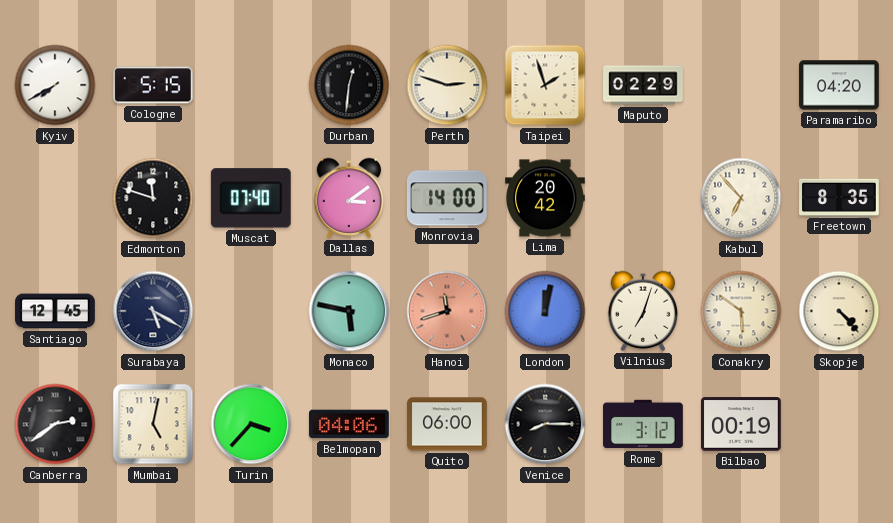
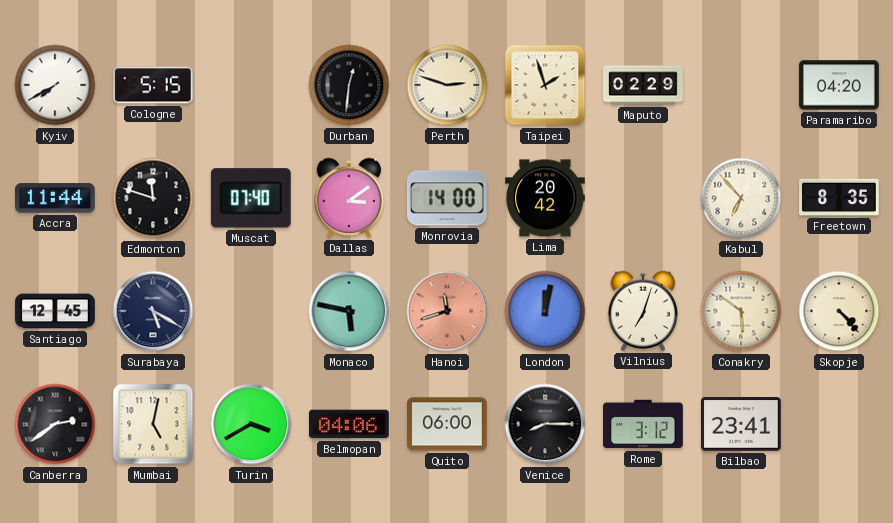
Accra: none -> 11:44 (56, 198)
Turin: 3:37 -> 3:40 (251, 424)
Bilbao: 00:19 -> 23:41 (742, 424)
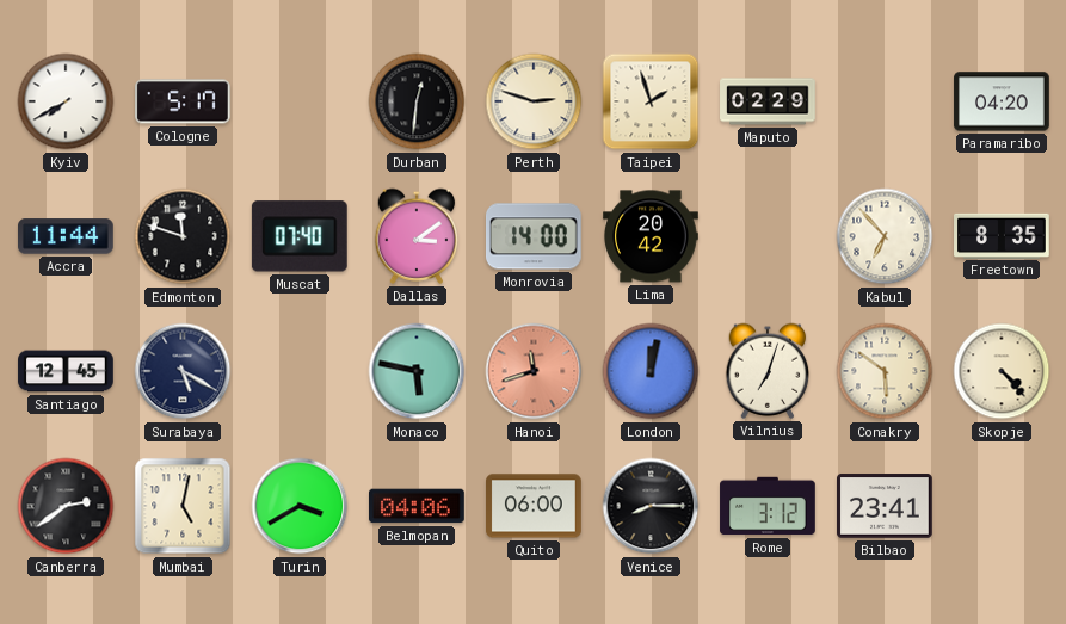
Cologne: 5:15 -> 5:17 (184, 101)
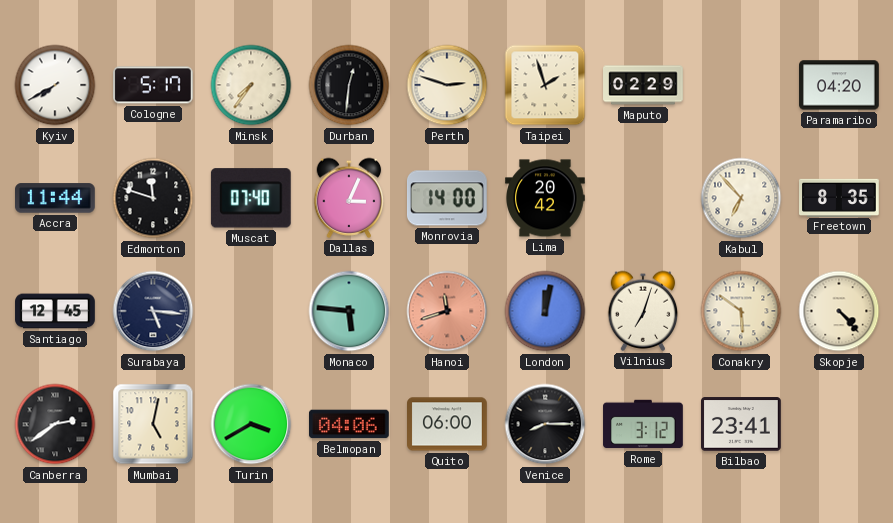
Minsk: none -> 7:36 (251, 85)
Dallas: 3:09 -> 3:04 (349, 198)
Surabaya: 5:20 -> 5:16 (153, 311)
Monaco: 5:47 -> 5:46 (349, 311)
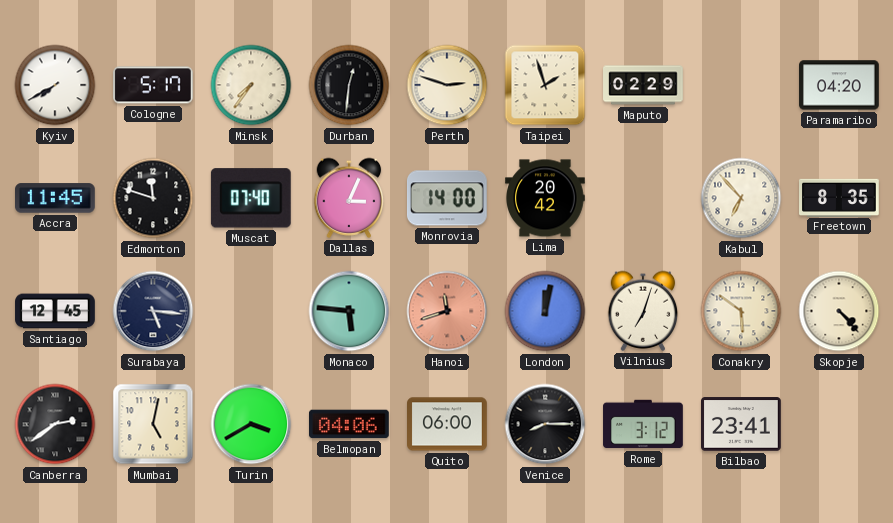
Accra: 11:44 -> 11:45 (56, 198)
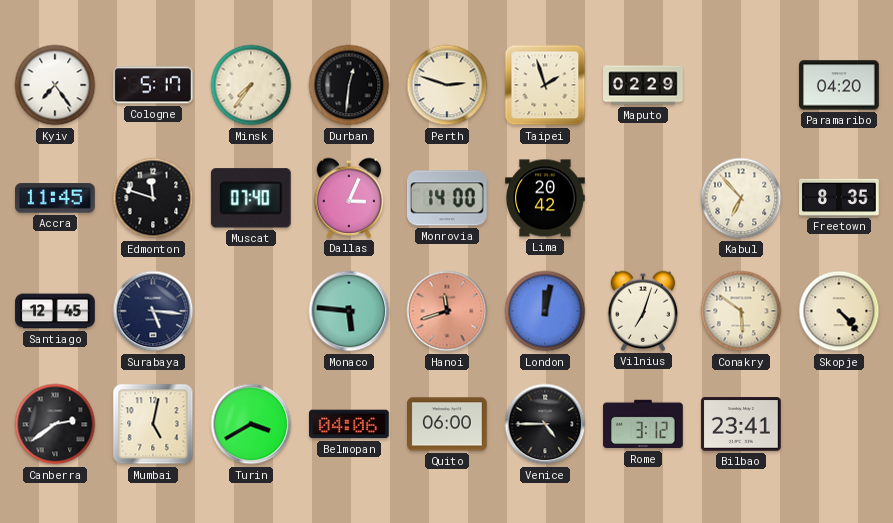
Kyiv: 7:40 -> 7:24 (55, 85)
Venice: 8:15 -> 4:45 (545, 424)
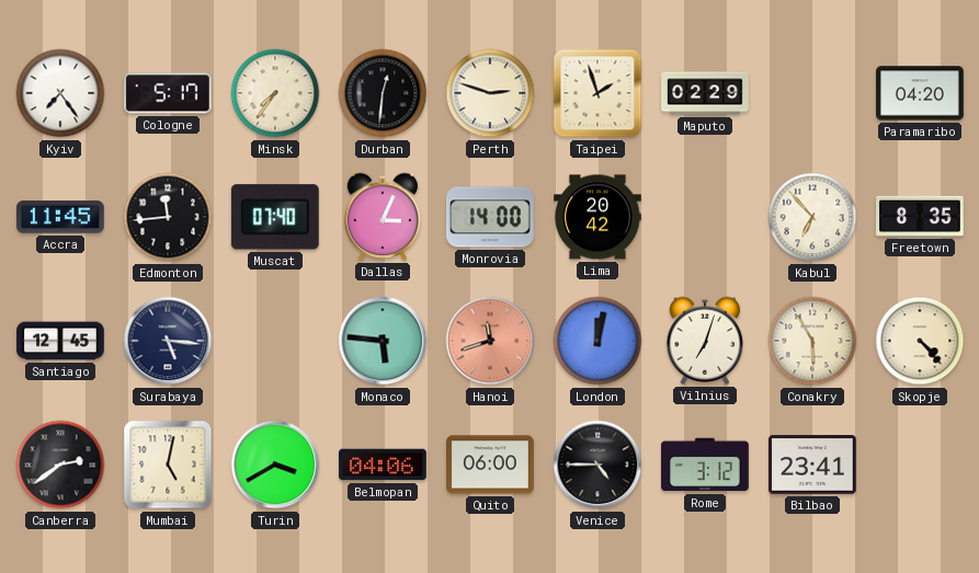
Edmonton: 11:48 -> 11:44 (168, 217)
Conakry: 5:51 -> 5:55 (812, 341)
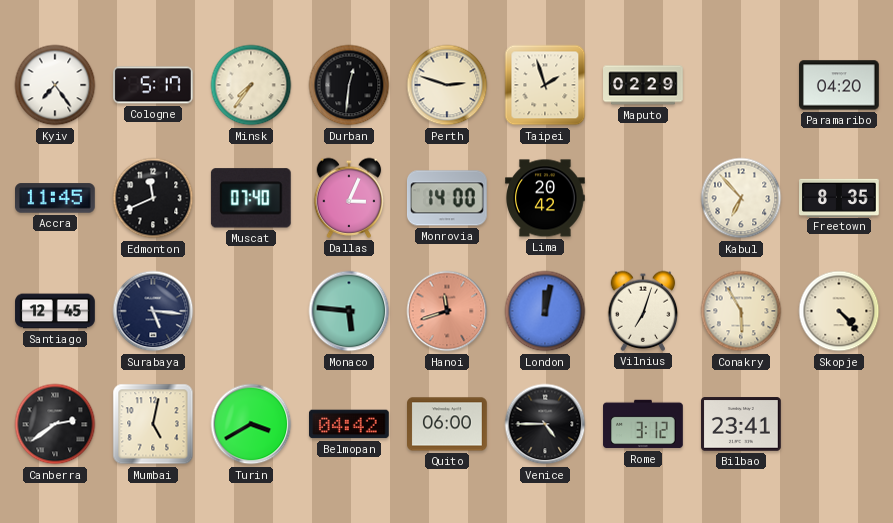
Edmonton: 11:44 -> 11:41 (153, 198)
Belmopan: 04:06 -> 04:42 (350, 424)
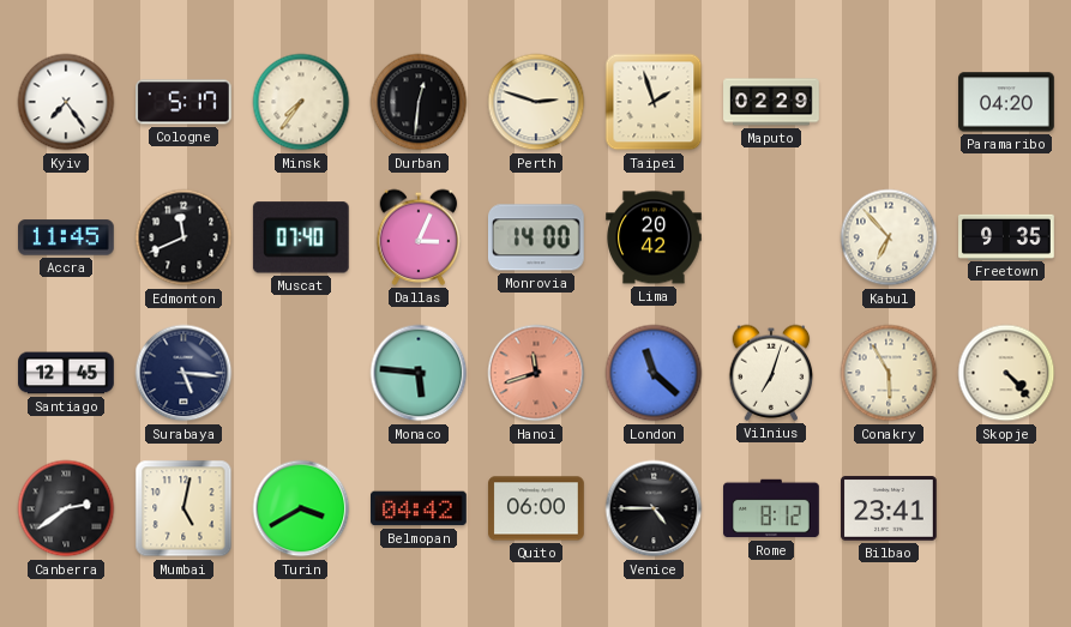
Freetown: 8:35 -> 9:35 (1006, 236)
London: 12:02 -> 11:22 (654, 373)
Rome: 3:12 -> 8:12 (771, 508)
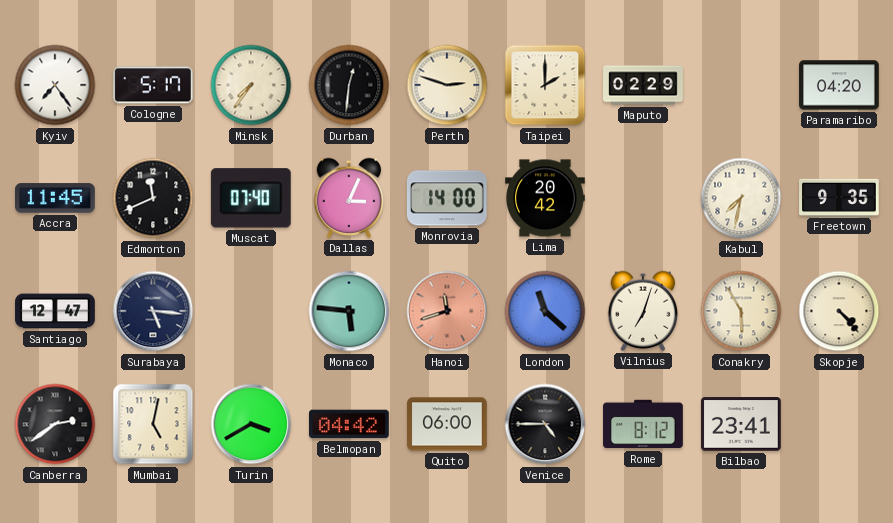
Taipei: 1:57 -> 2:00 (545, 85)
Kabul: 6:53 -> 7:32 (741, 198)
Santiago: 12:45 -> 12:47 (55, 311)
